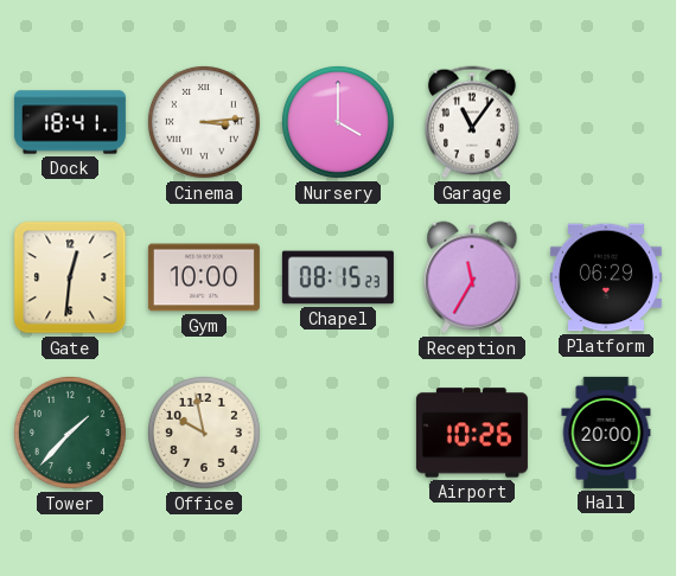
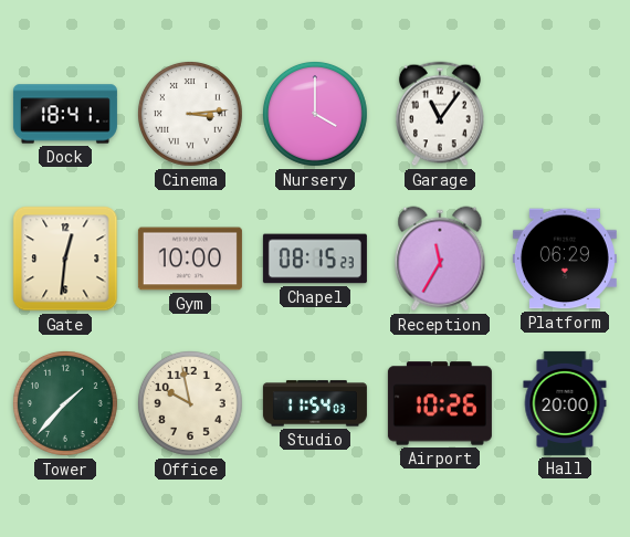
Studio: none -> 11:54 (315, 403)
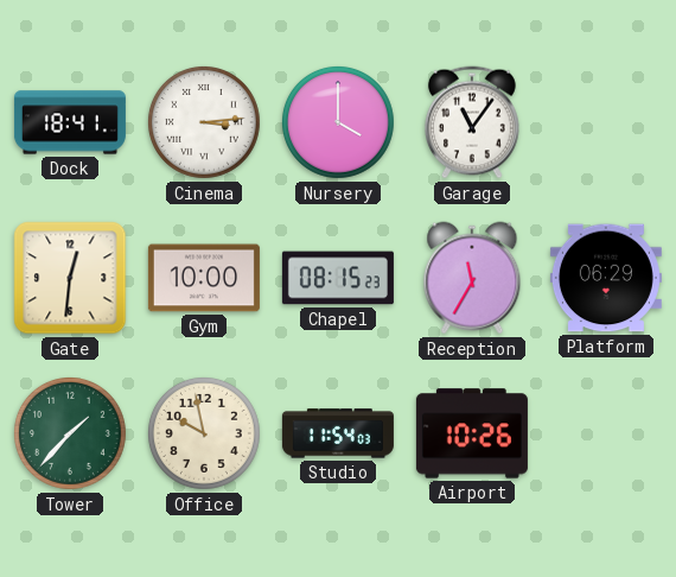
Hall: 20:00 -> none (565, 403)
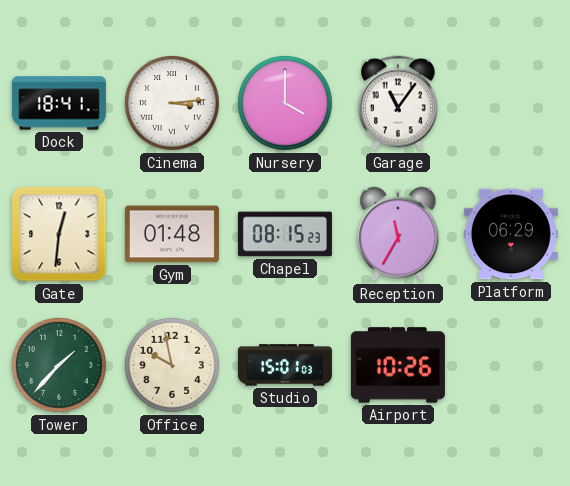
Gym: 10:00 -> 01:48 (172, 234)
Studio: 11:54 -> 15:01 (285, 365)
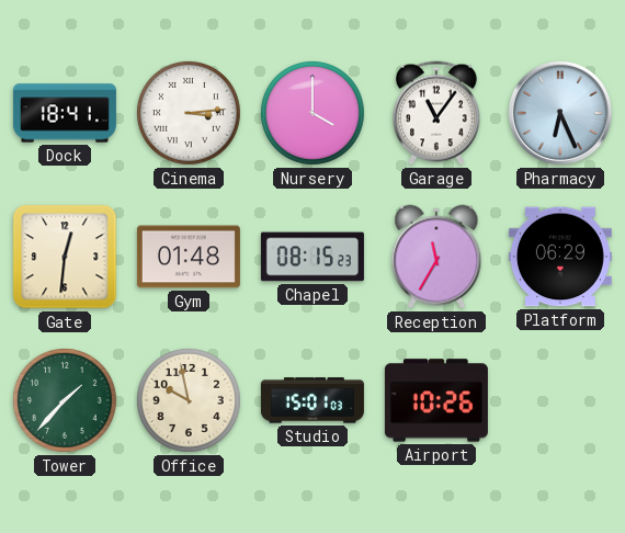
Pharmacy: none -> 6:26 (560, 113)
